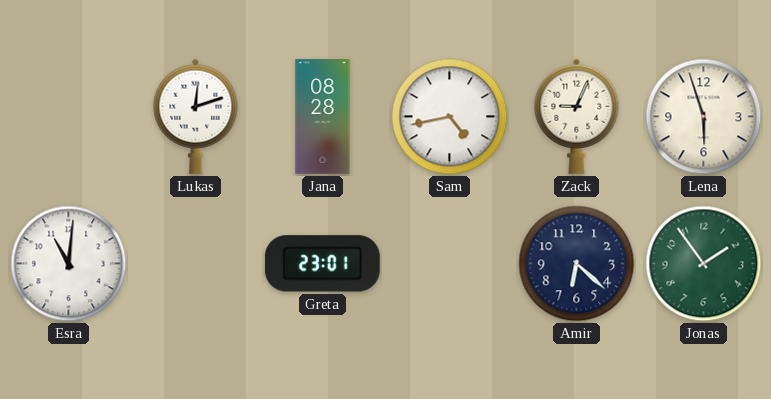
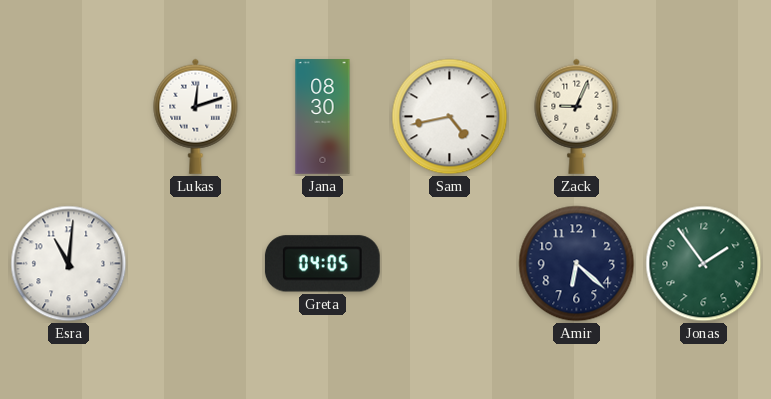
Jana: 08:28 -> 08:30 (323, 117)
Lena: 5:57 -> none (704, 117)
Greta: 23:01 -> 04:05 (322, 264)
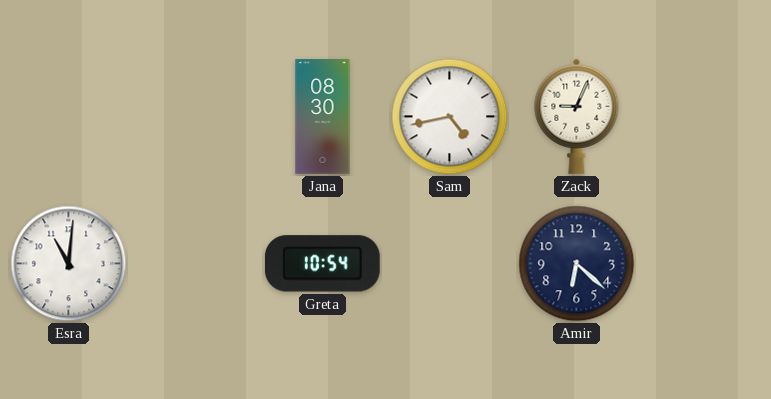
Lukas: 12:12 -> none (196, 116)
Greta: 04:05 -> 10:54 (322, 264)
Jonas: 1:54 -> none (704, 264)
